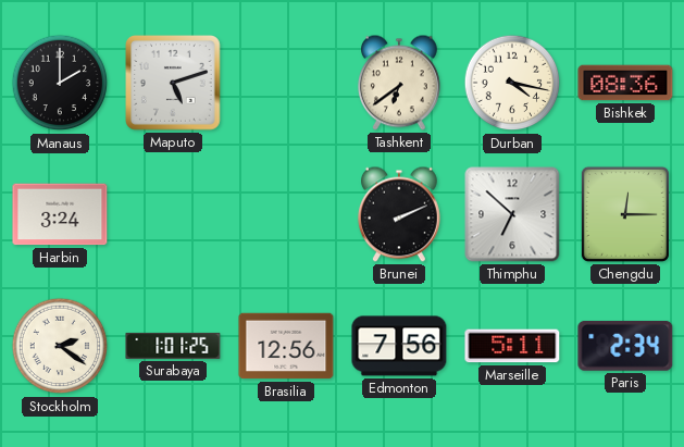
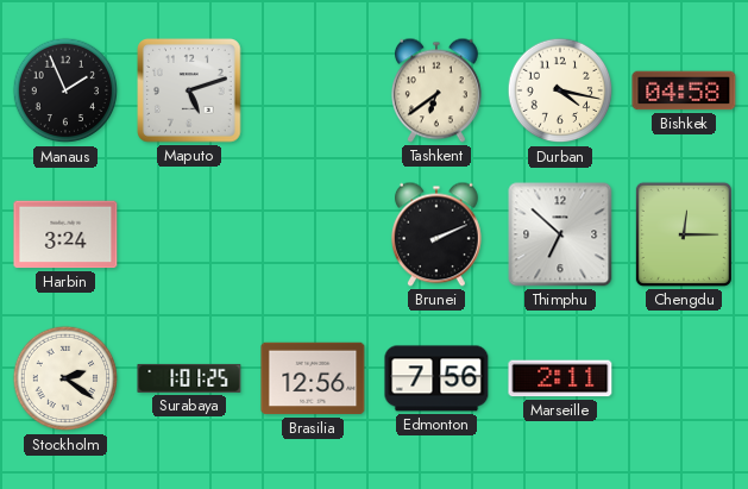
Manaus: 2:00 -> 1:56 (65, 90)
Bishkek: 08:36 -> 04:58 (684, 90)
Marseille: 5:11 -> 2:11 (560, 378)
Paris: 2:34 -> none (625, 346)
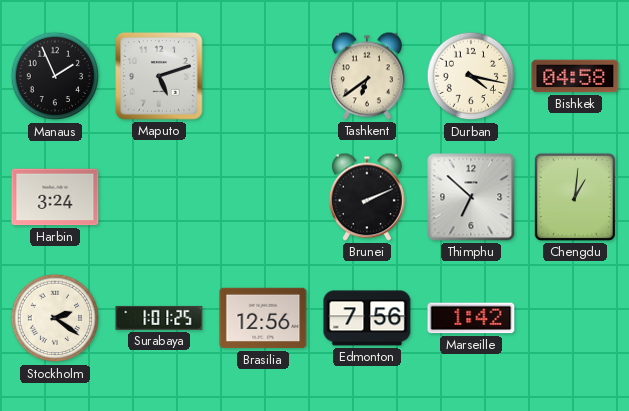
Chengdu: 12:15 -> 1:01 (575, 197)
Marseille: 2:11 -> 1:42 (471, 318)
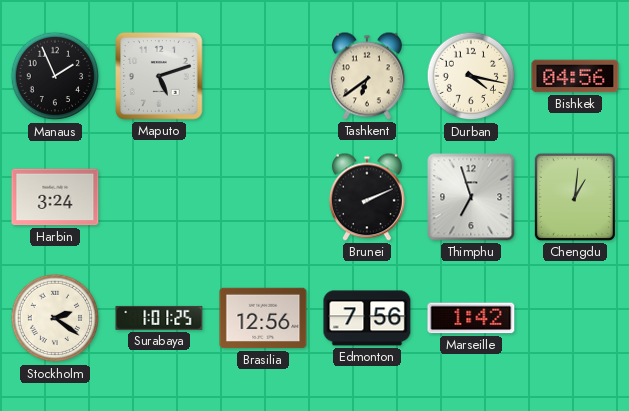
Bishkek: 04:58 -> 04:56 (575, 76)
Thimphu: 6:52 -> 6:57 (471, 197)
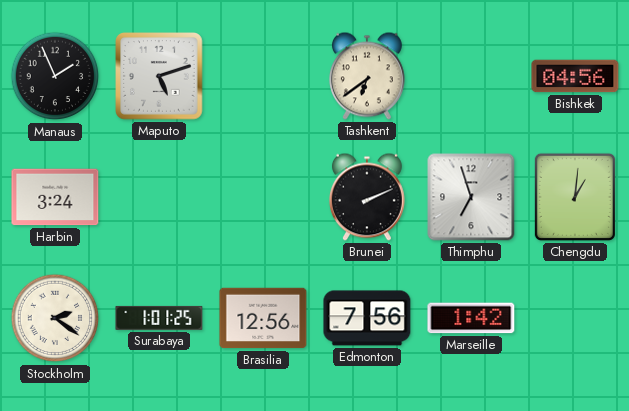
Durban: 4:17 -> none (471, 76)
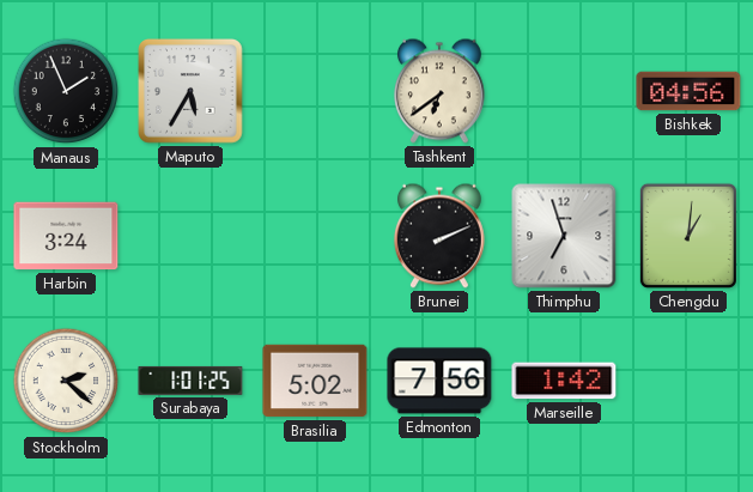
Maputo: 5:12 -> 5:35 (192, 92)
Stockholm: 2:21 -> 2:22 (66, 381)
Brasilia: 12:56 -> 5:02 (315, 381)
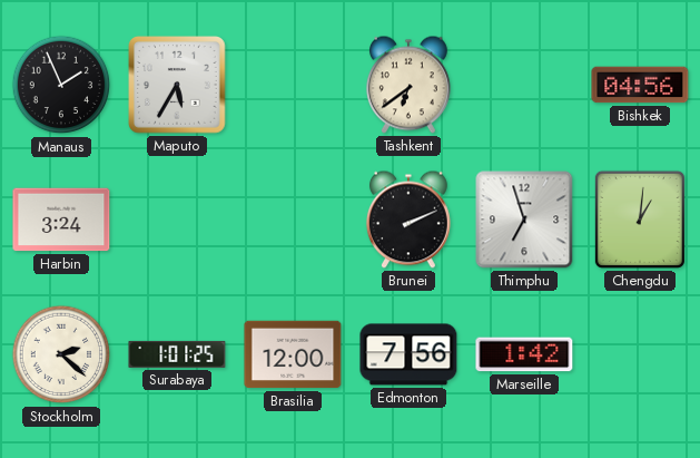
Brasilia: 5:02 -> 12:00 (293, 354)
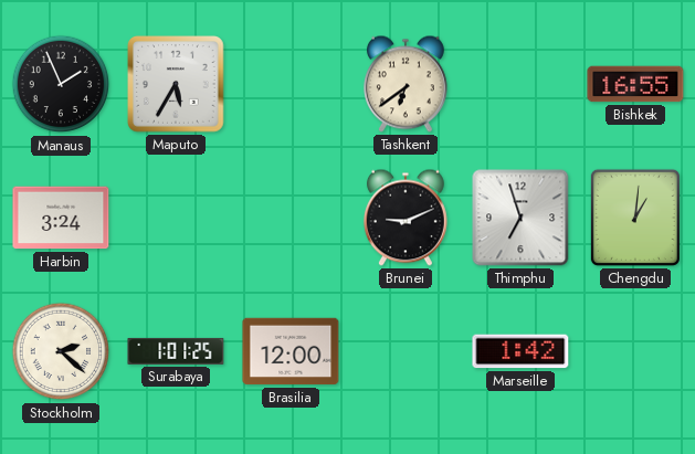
Bishkek: 04:56 -> 16:55 (635, 84)
Brunei: 2:11 -> 9:11 (406, 218)
Edmonton: 7:56 -> none (408, 354)
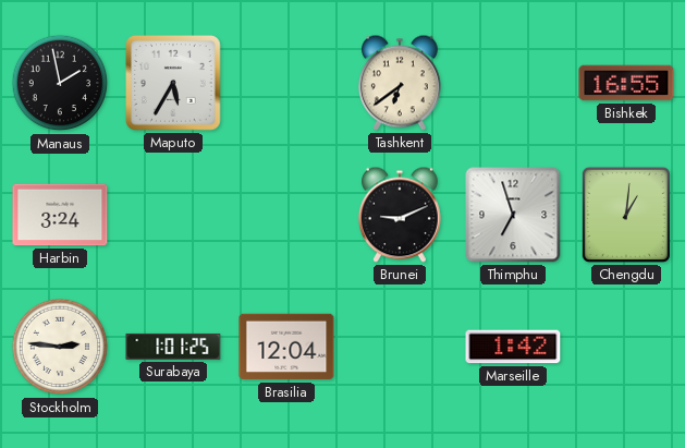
Manaus: 1:56 -> 1:58 (60, 83)
Stockholm: 2:22 -> 2:46 (60, 347)
Brasilia: 12:00 -> 12:04 (286, 347)
